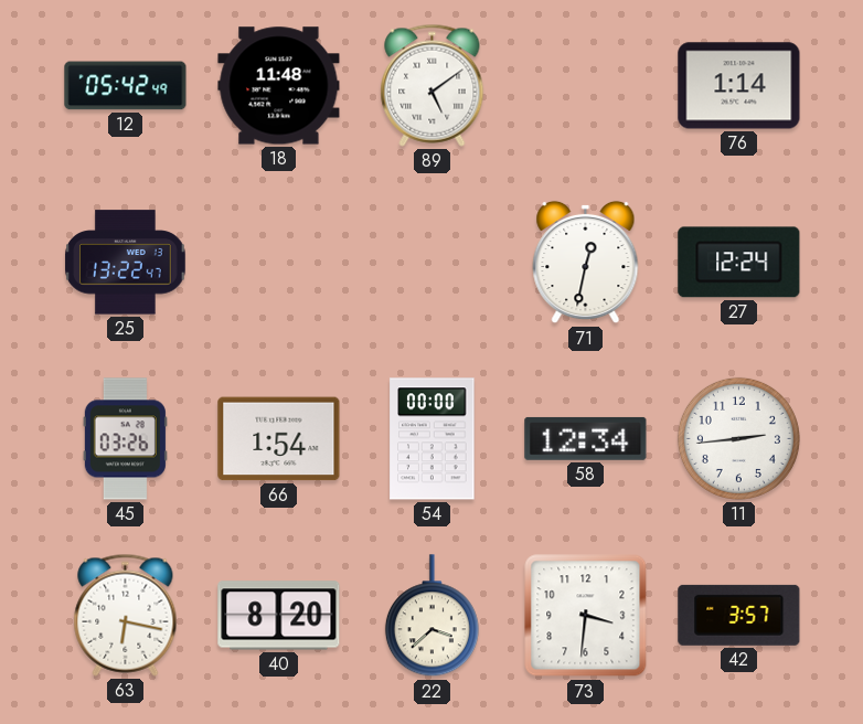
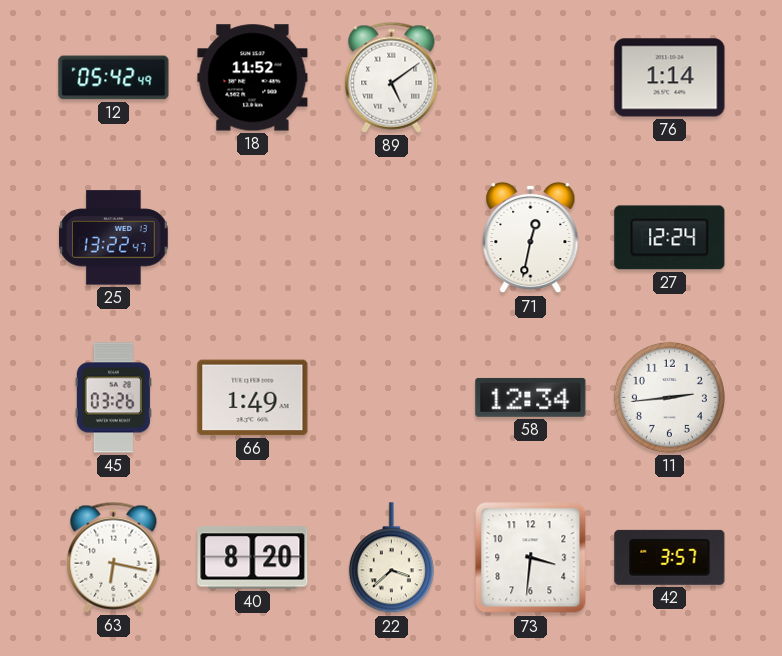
18: 11:48 -> 11:52 (253, 78)
66: 1:54 -> 1:49 (253, 398)
54: 00:00 -> none (433, 439)
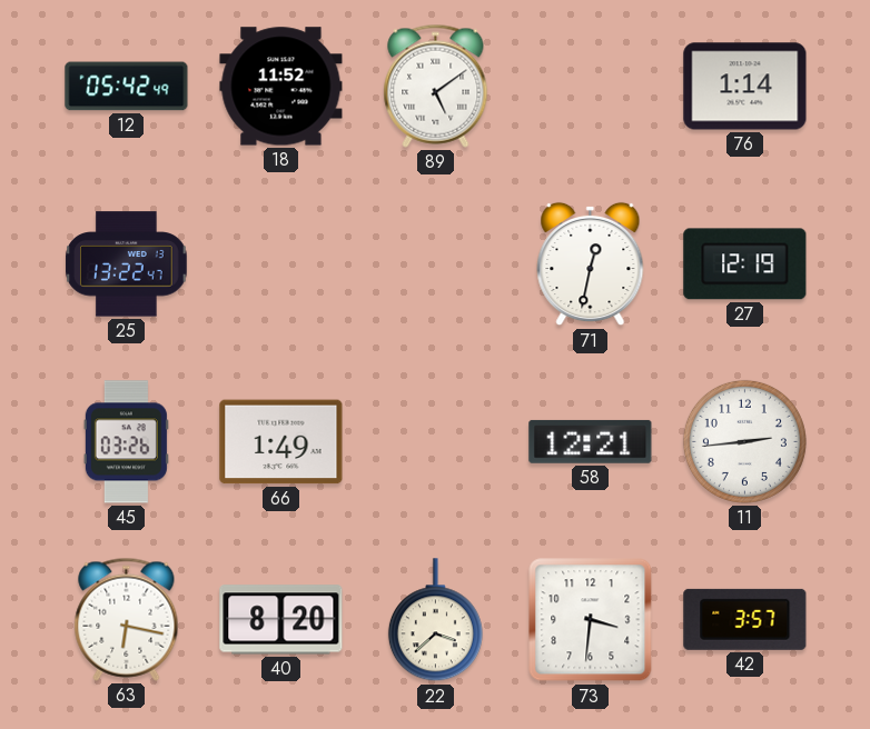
27: 12:24 -> 12:19 (745, 264)
58: 12:34 -> 12:21 (591, 441)
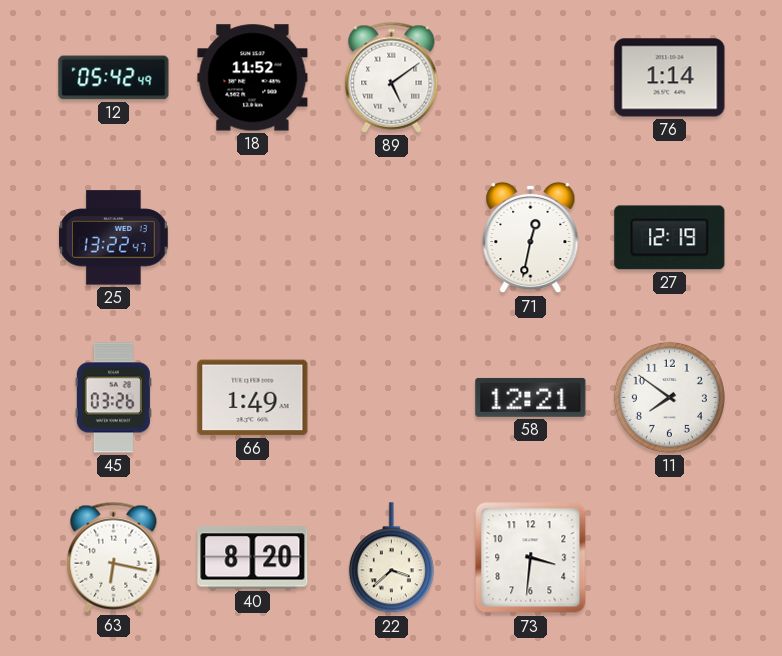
11: 2:44 -> 7:51 (669, 397)
42: 3:57 -> none (745, 619)
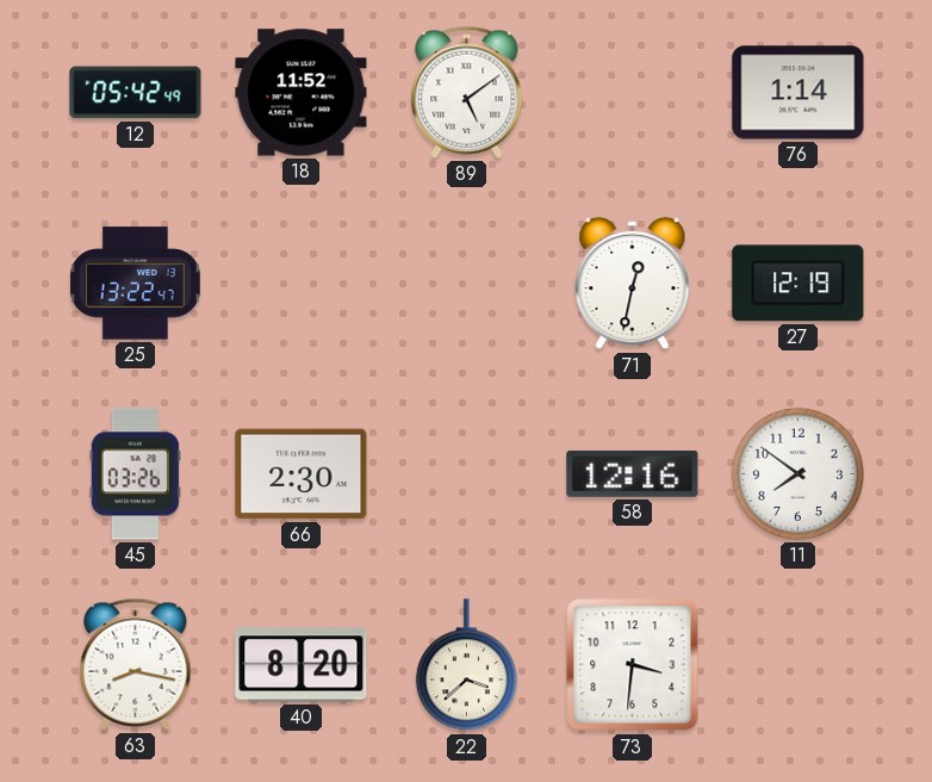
66: 1:49 -> 2:30 (302, 474)
58: 12:21 -> 12:16 (633, 473)
63: 6:17 -> 8:17 (136, 664)
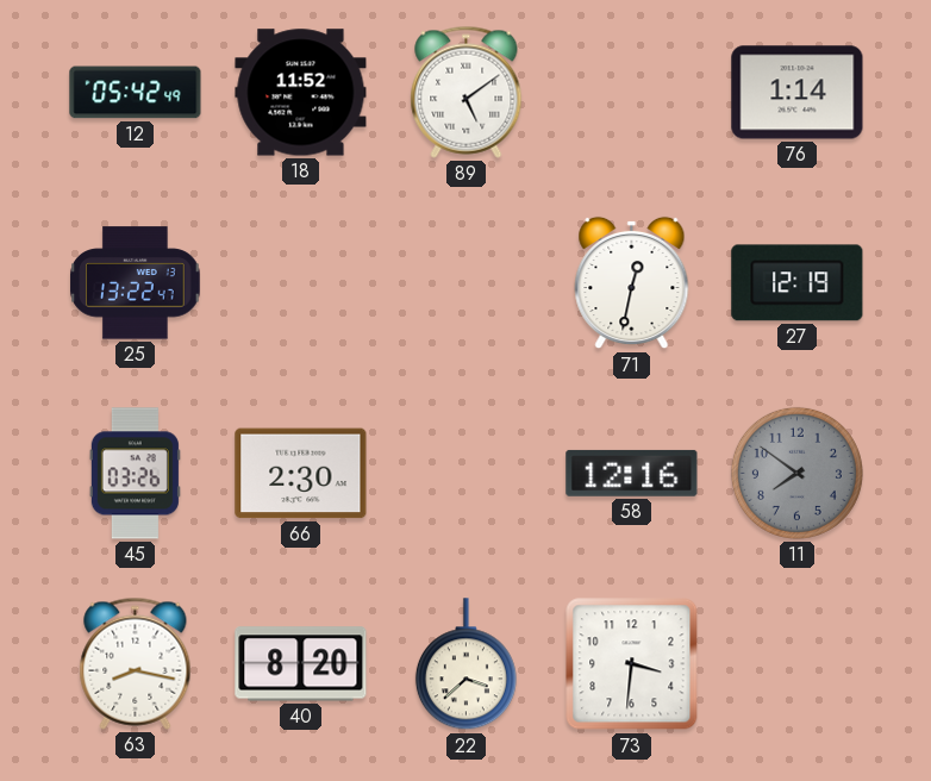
11 dial: white -> grey (796, 473)
